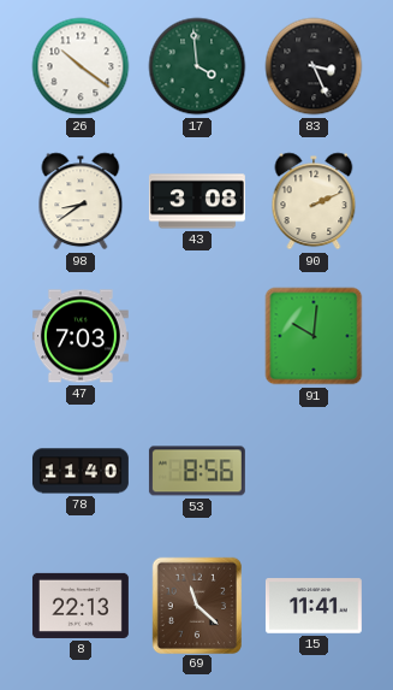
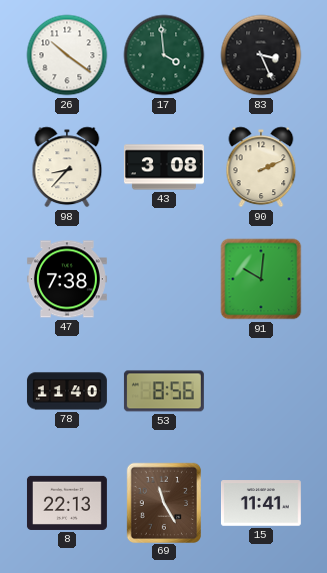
98: 8:39 -> 8:37 (67, 167)
47: 7:03 -> 7:38 (67, 279)
69: 11:22 -> 11:25 (163, 502)
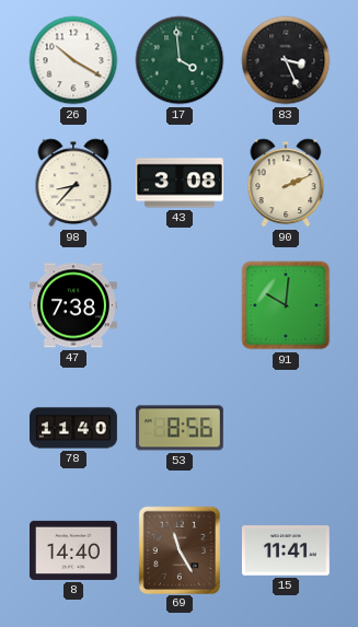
26: 10:21 -> 10:20 (73, 60)
8: 22:13 -> 14:40 (73, 550)
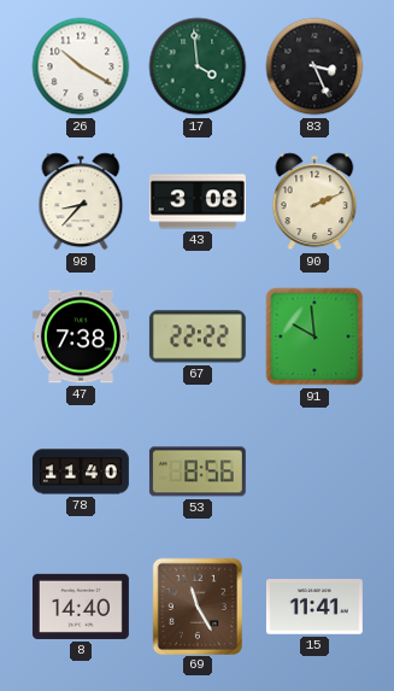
67: none -> 22:22 (198, 336)
91: 10:01 -> 9:59 (314, 336)
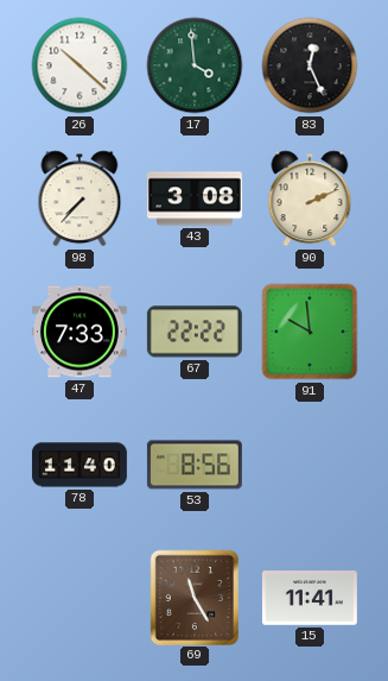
26: 10:20 -> 10:22 (79, 65)
83: 3:26 -> 12:26 (310, 65)
98: 8:37 -> 7:37 (79, 198)
47: 7:38 -> 7:33 (79, 332)
8: 14:40 -> none (81, 607)
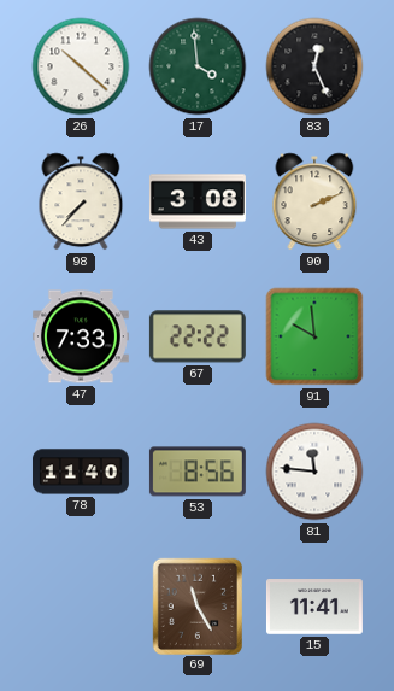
81: none -> 11:46 (314, 472)
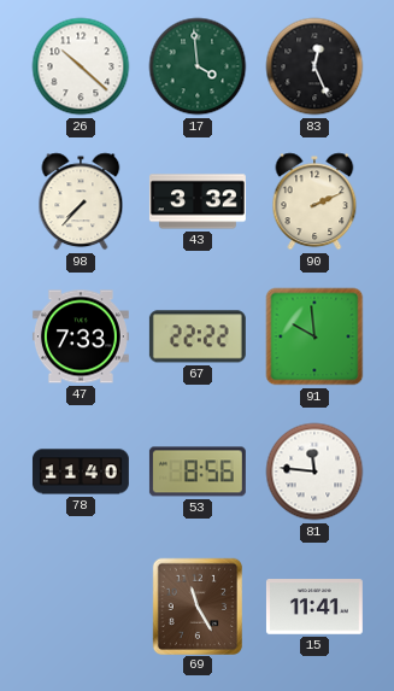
43: 3:08 -> 3:32 (198, 201)
